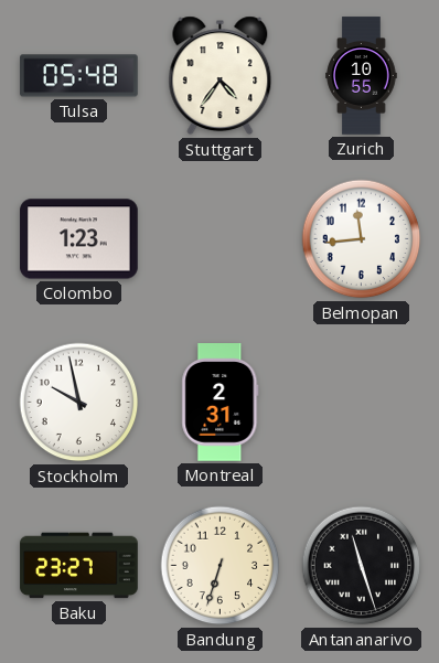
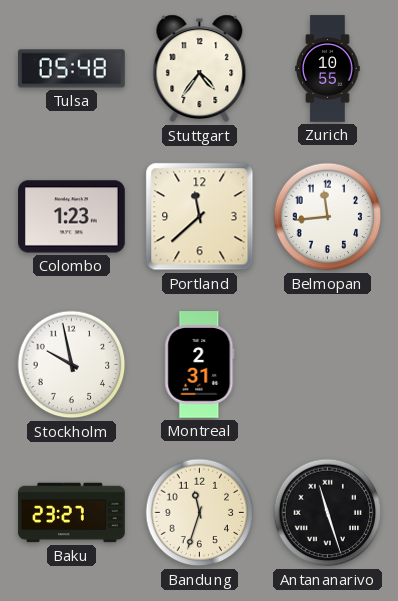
Portland: none -> 11:38 (200, 217)
Bandung: 6:33 -> 11:33 (200, 513)
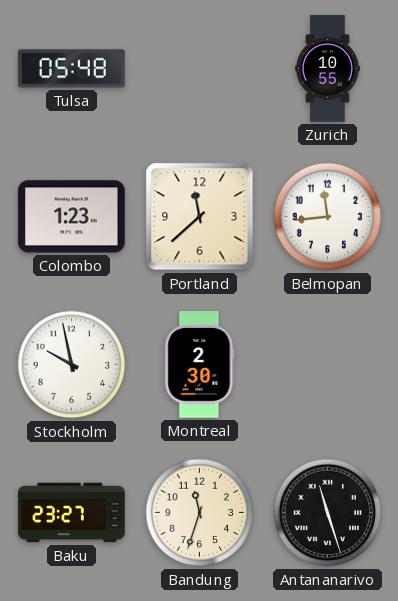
Stuttgart: 4:36 -> none (200, 69)
Montreal: 2:31 -> 2:30 (200, 365)
